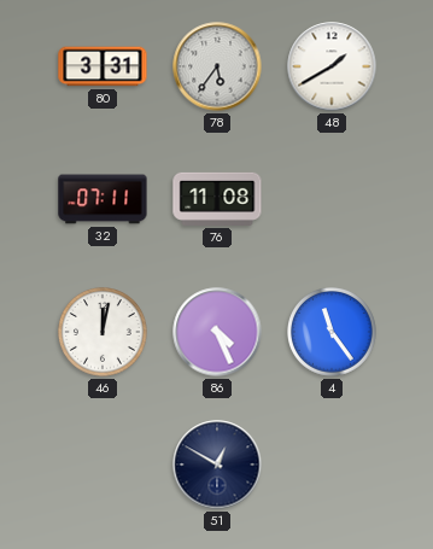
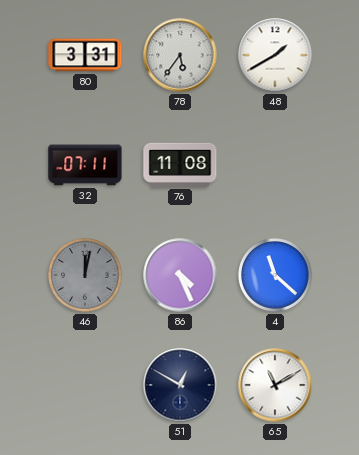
46 dial: white -> grey (86, 276)
4: 11:24 -> 11:22 (276, 276)
65: none -> 11:10 (275, 385)
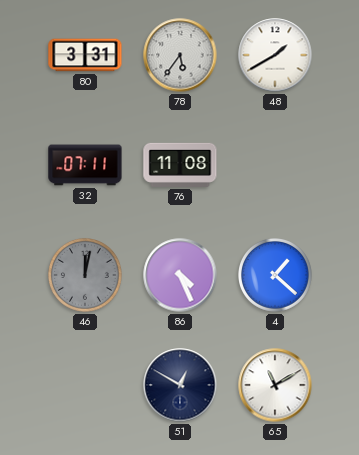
4: 11:22 -> 1:22 (276, 276)
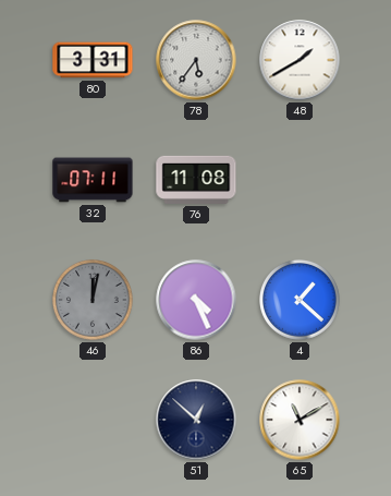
51: 12:50 -> 12:52 (196, 420)
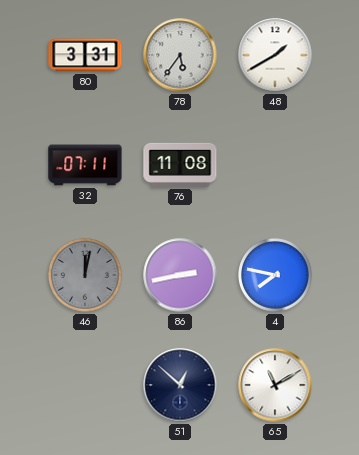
86: 4:26 -> 2:43 (180, 275)
4: 1:22 -> 7:47 (276, 276)
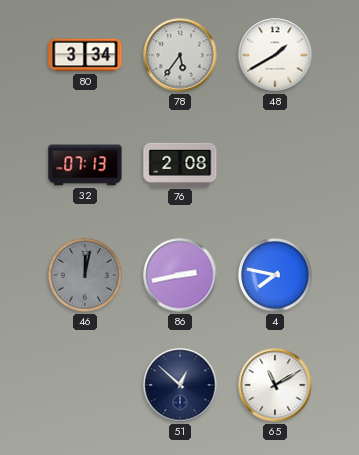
80: 3:31 -> 3:34 (85, 55)
32: 07:11 -> 07:13 (85, 165)
76: 11:08 -> 2:08 (180, 165)
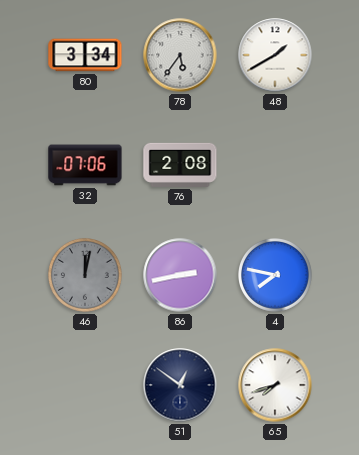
32: 07:13 -> 07:06 (85, 165)
51: 12:52 -> 12:51 (180, 385)
65: 11:10 -> 7:42 (275, 385)
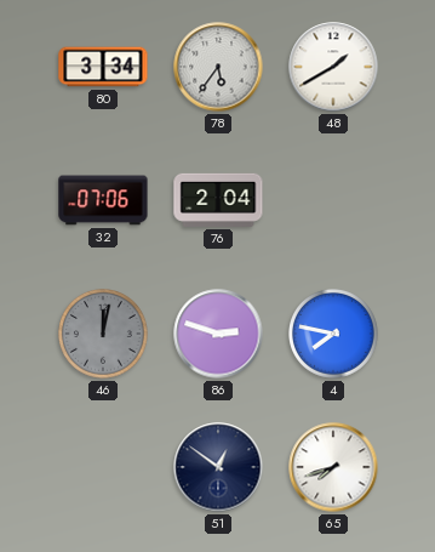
76: 2:08 -> 2:04 (218, 200)
86: 2:43 -> 2:48 (218, 334)
